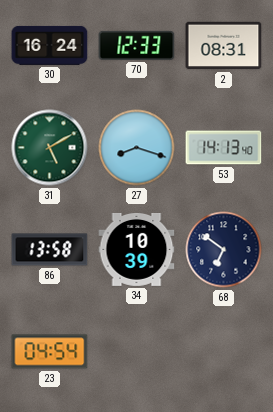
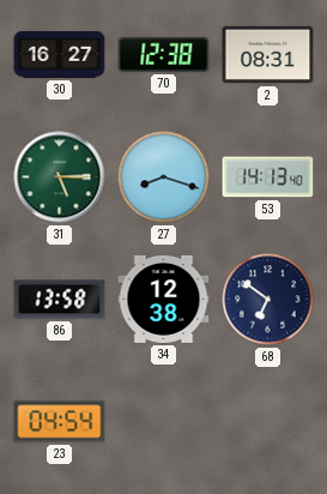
30: 16:24 -> 16:27 (60, 54)
70: 12:33 -> 12:38 (164, 54)
31: 5:10 -> 5:15 (60, 177)
34: 10:39 -> 12:38 (164, 299)
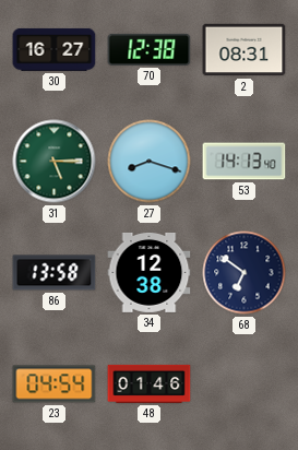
48: none -> 01:46 (150, 383)
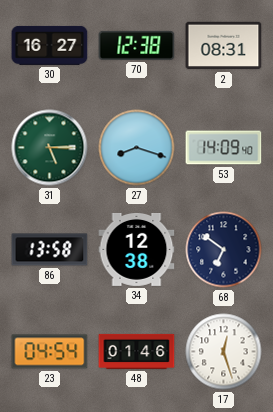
53: 14:13 -> 14:09 (224, 148)
17: none -> 12:27 (224, 352)
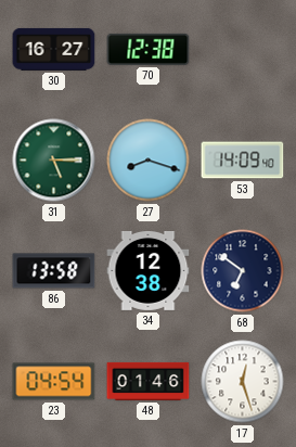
2: 08:31 -> none (224, 46)
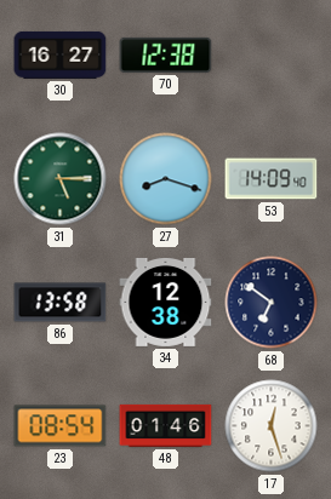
23: 04:54 -> 08:54 (61, 426)
